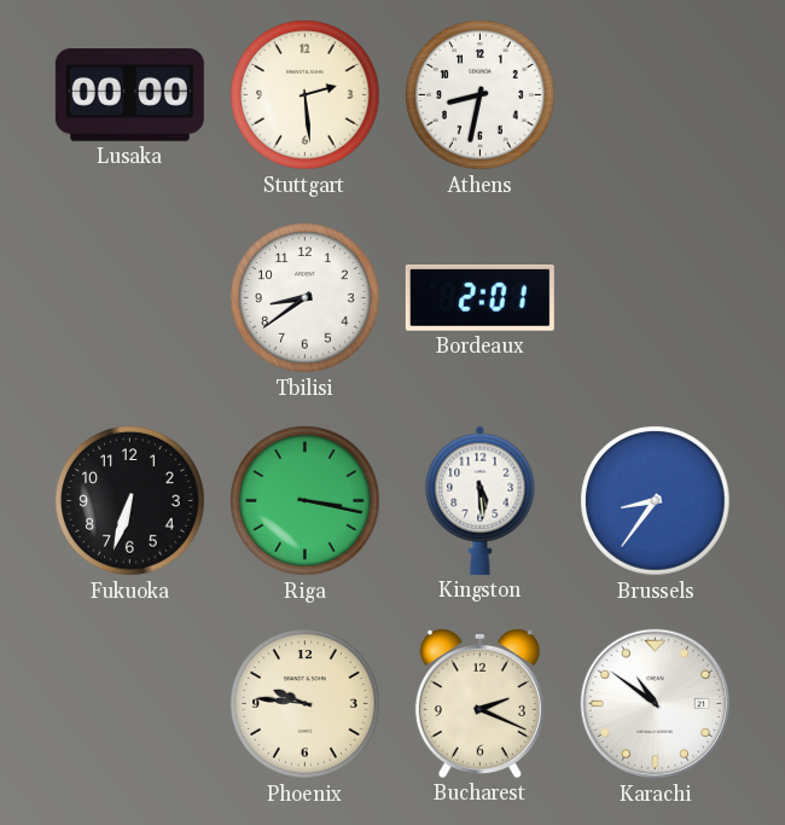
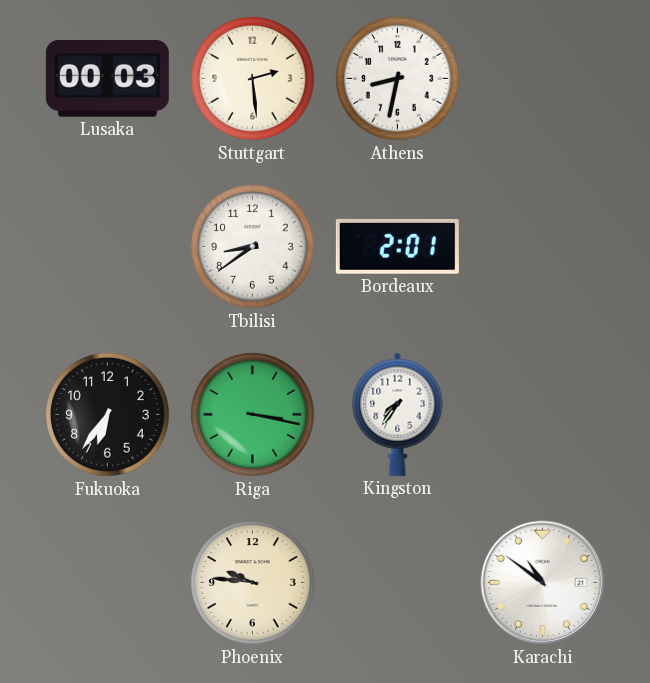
Lusaka: 00:00 -> 00:03 (107, 79)
Fukuoka: 6:33 -> 6:36 (108, 415)
Kingston: 5:29 -> 7:36 (398, 414)
Brussels: 8:36 -> none (656, 501)
Bucharest: 2:19 -> none (479, 703)
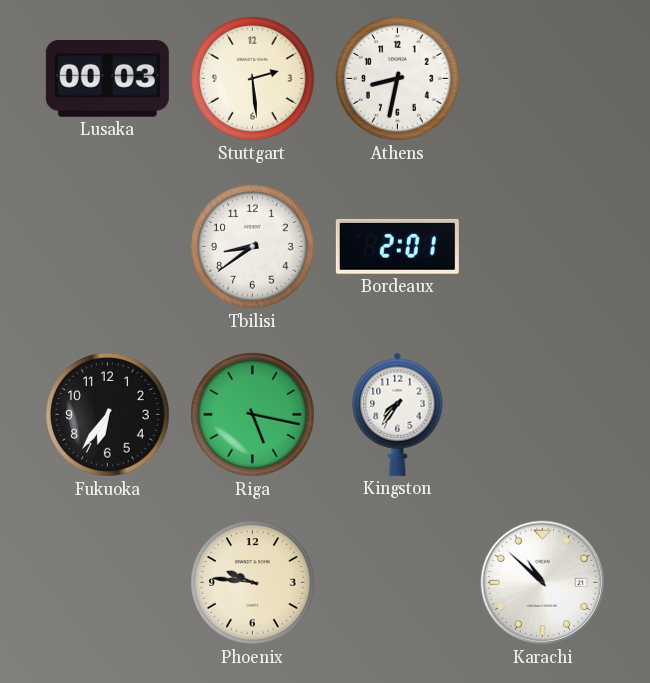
Riga: 3:17 -> 5:17 (253, 415)
Karachi: 10:51 -> 10:52 (543, 583)
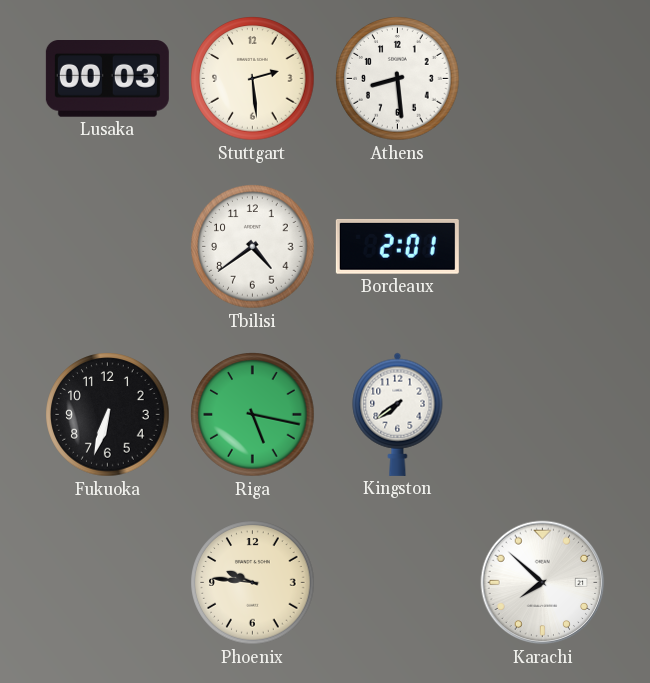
Athens: 8:32 -> 8:29 (398, 79)
Tbilisi: 8:39 -> 4:39 (253, 247)
Fukuoka: 6:36 -> 6:33 (108, 415)
Kingston: 7:36 -> 7:39 (398, 414)
Karachi: 10:52 -> 7:52 (543, 583)
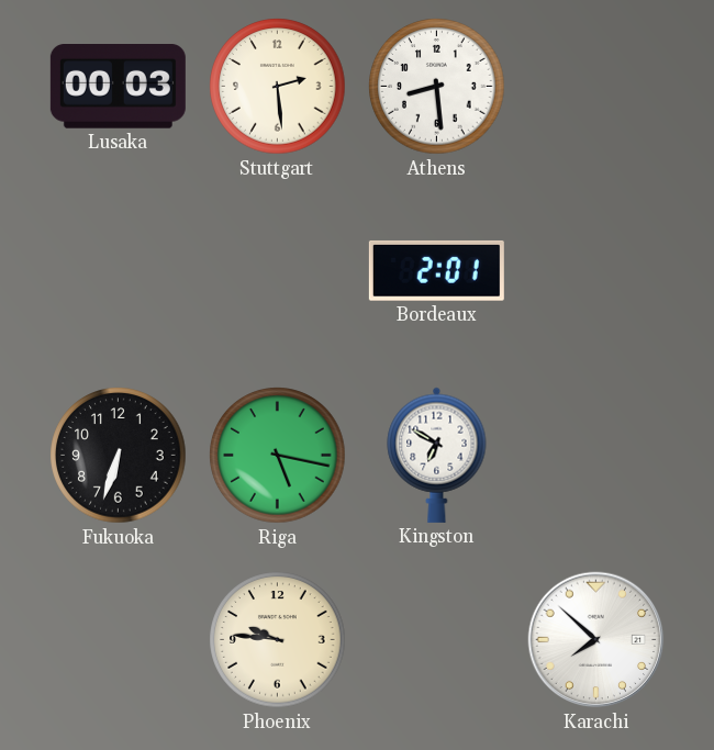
Tbilisi: 4:39 -> none (253, 247)
Kingston: 7:39 -> 6:50 (437, 455)
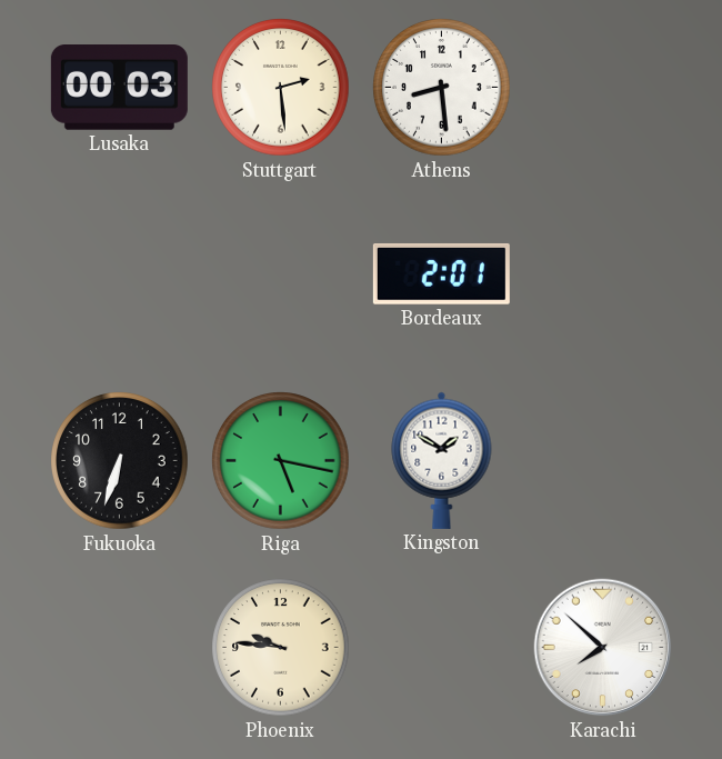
Kingston: 6:50 -> 1:50 (442, 460)
